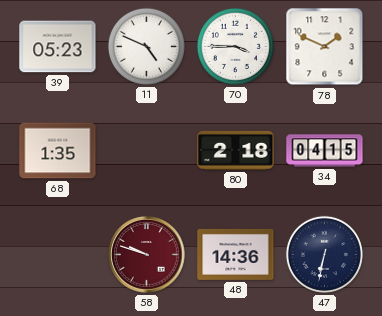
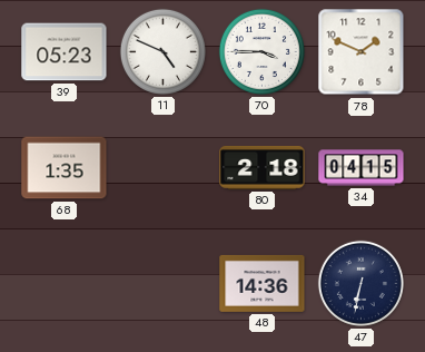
58: 9:48 -> none (147, 255)
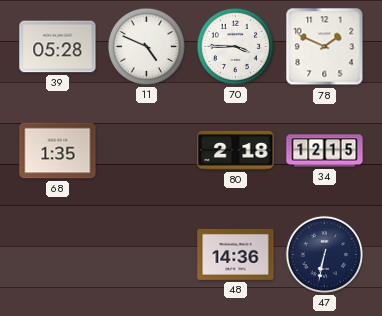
39: 05:23 -> 05:28 (58, 47)
34: 04:15 -> 12:15 (325, 151)
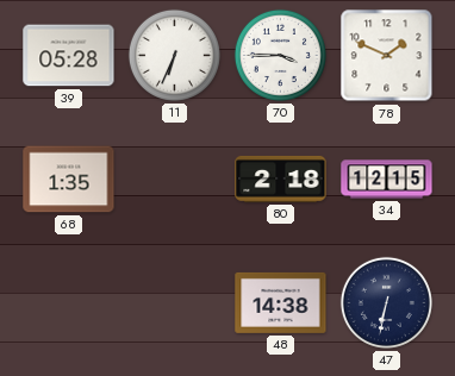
11: 4:49 -> 6:34 (174, 55)
48: 14:36 -> 14:38 (281, 302)
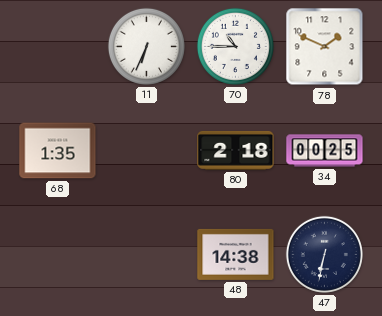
39: 05:28 -> none (69, 56)
70: 3:45 -> 10:45 (235, 46)
34: 12:15 -> 00:25 (325, 151)
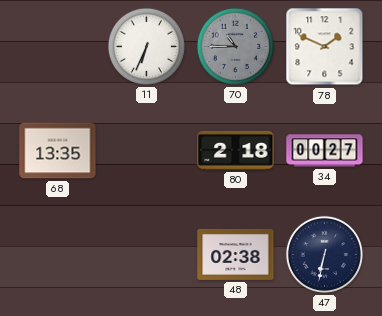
70 dial: white -> grey (235, 46)
68: 1:35 -> 13:35 (58, 151)
34: 00:25 -> 00:27 (325, 151)
48: 14:38 -> 02:38 (236, 254)
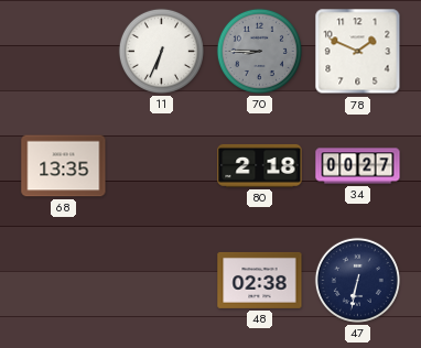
70: 10:45 -> 8:45 (259, 51)
